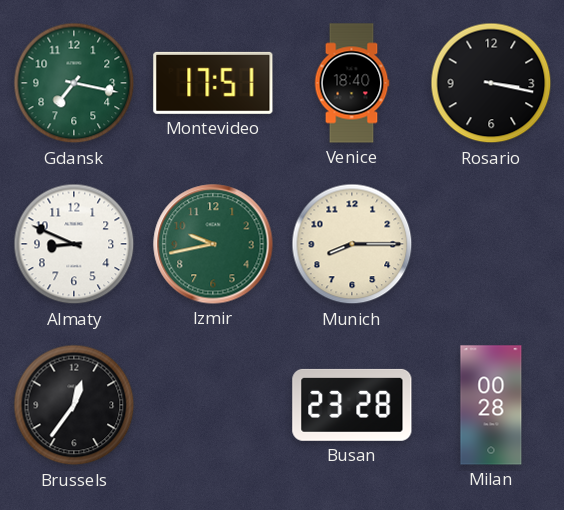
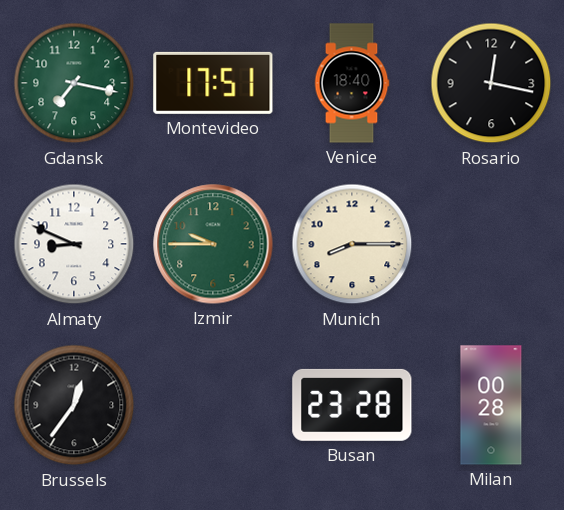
Rosario: 3:17 -> 12:17 (491, 83)
Izmir: 9:43 -> 9:45 (213, 244)
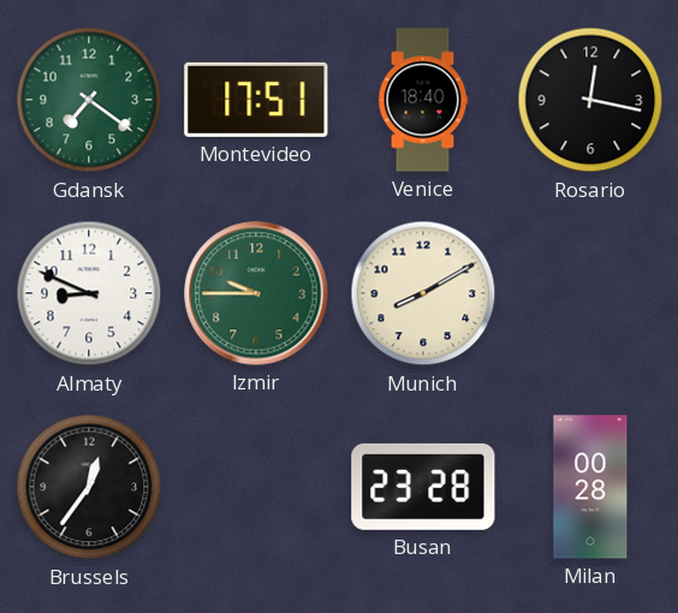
Gdansk: 7:17 -> 7:21 (89, 100)
Munich: 8:15 -> 8:10 (423, 293)
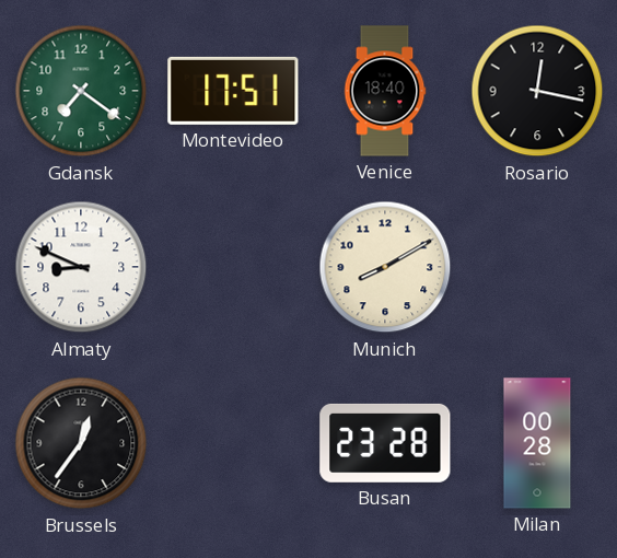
Izmir: 9:45 -> none (256, 293)
